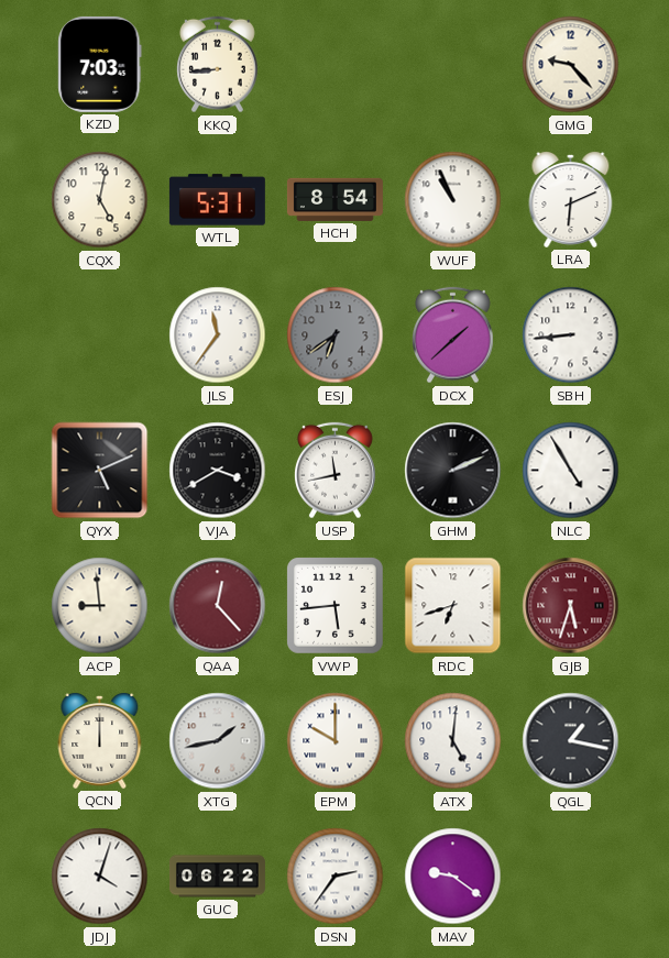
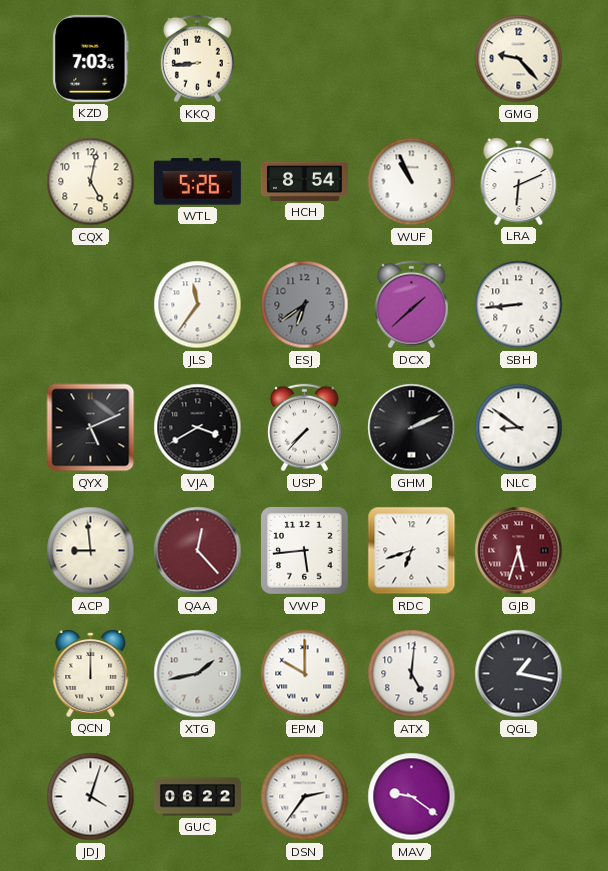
WTL: 5:31 -> 5:26 (197, 182)
USP: 11:43 -> 7:37 (305, 428)
NLC: 4:55 -> 8:51 (519, 428)
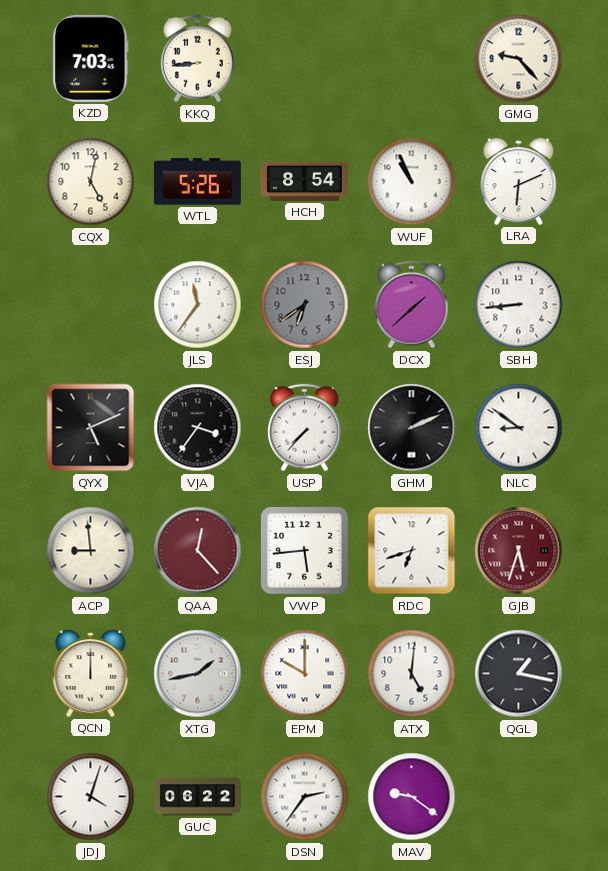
VJA: 3:40 -> 3:36 (198, 428)
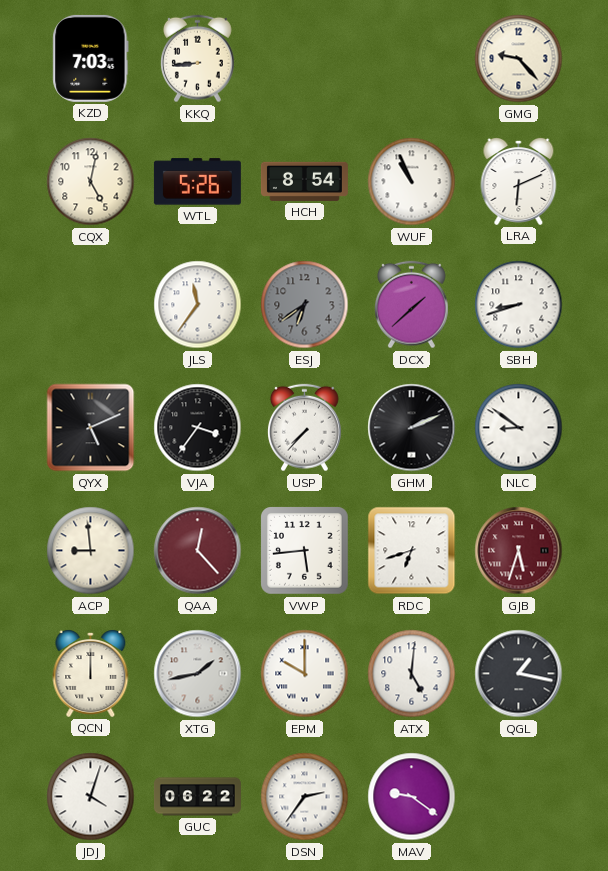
SBH: 8:44 -> 8:42 (519, 305)
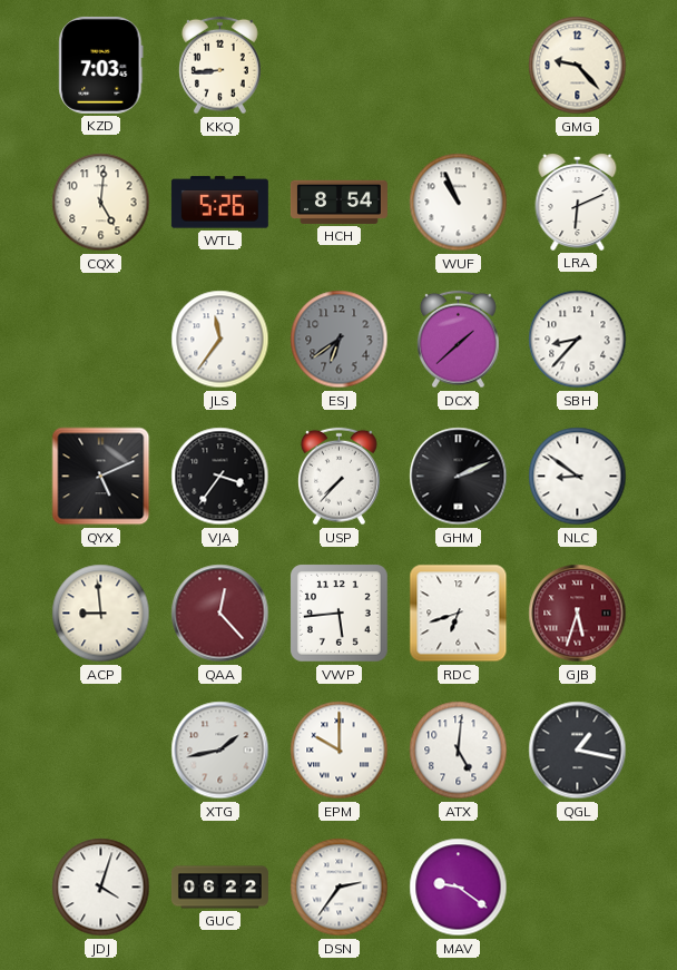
CQX: 5:02 -> 5:01 (101, 203)
SBH: 8:42 -> 8:37 (578, 340)
QCN: 12:00 -> none (91, 674)
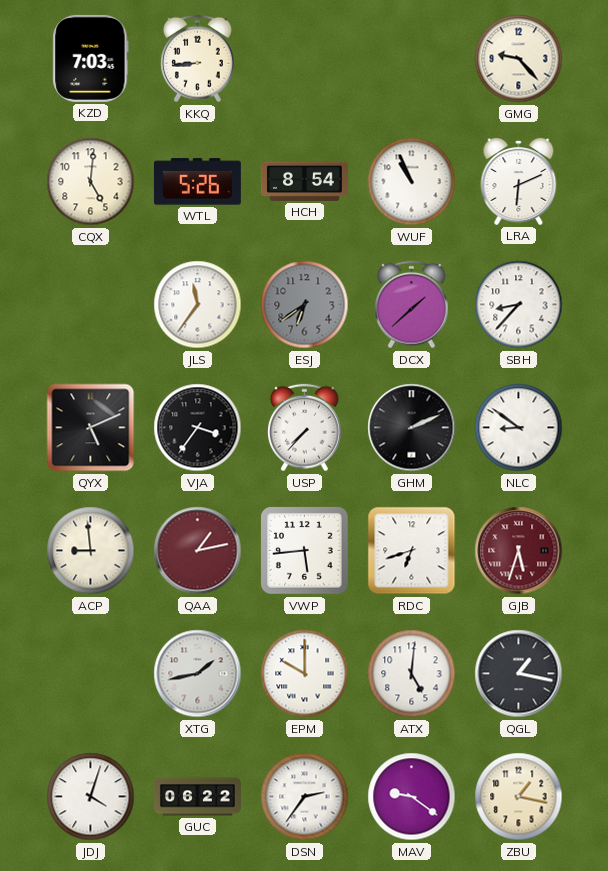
QAA: 12:23 -> 1:13 (198, 551)
ZBU: none -> 1:17 (519, 797)
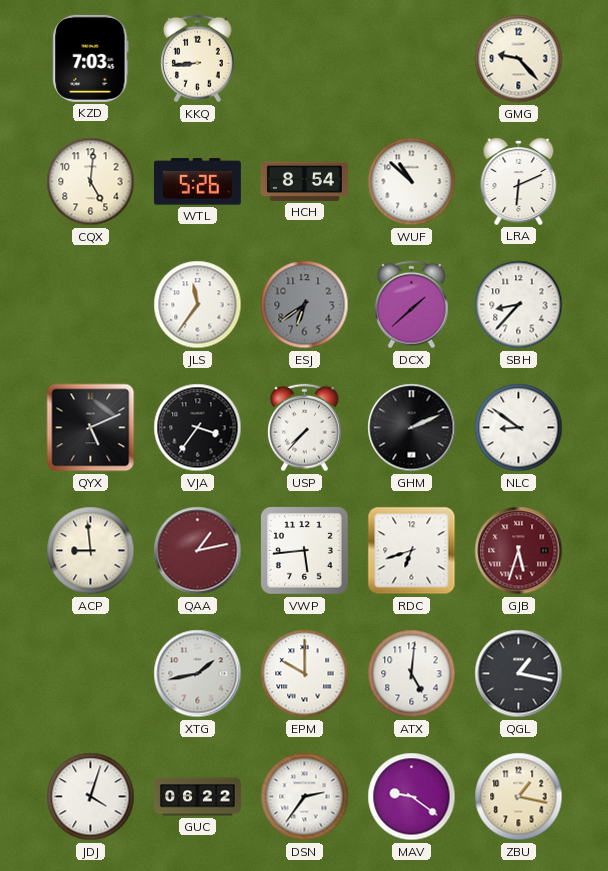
WUF: 10:56 -> 10:52 (412, 182)
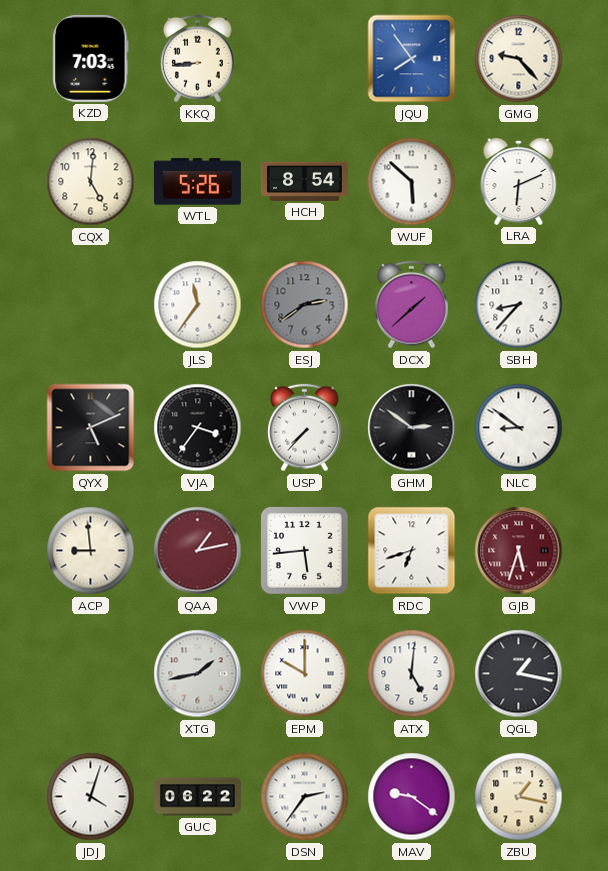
JQU: none -> 7:54 (412, 59)
WUF: 10:52 -> 5:52 (412, 182)
ESJ: 6:39 -> 2:39 (305, 305)
GHM: 2:11 -> 2:51 (412, 428)
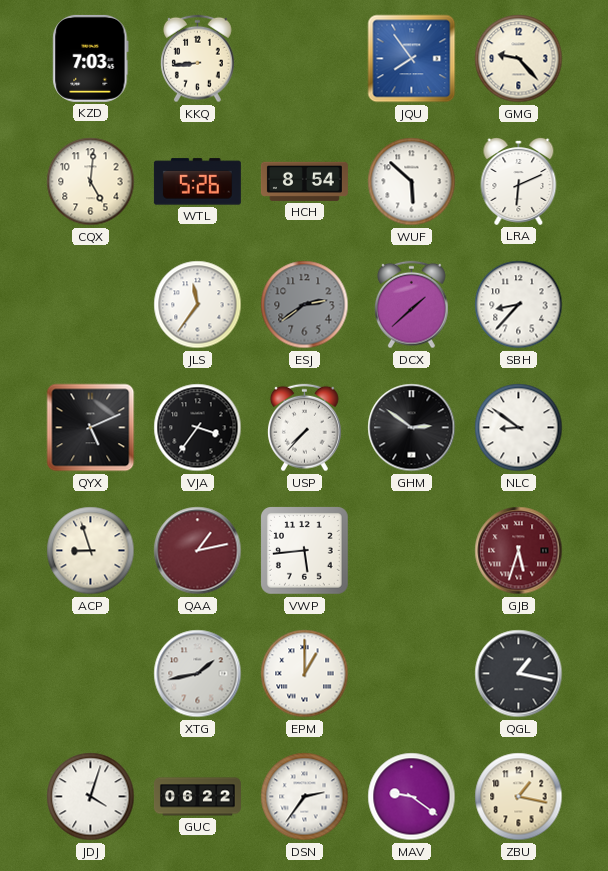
ACP: 8:59 -> 8:57 (91, 551)
RDC: 6:42 -> none (412, 551)
EPM: 10:00 -> 1:00 (305, 674)
ATX: 5:01 -> none (412, 674)
